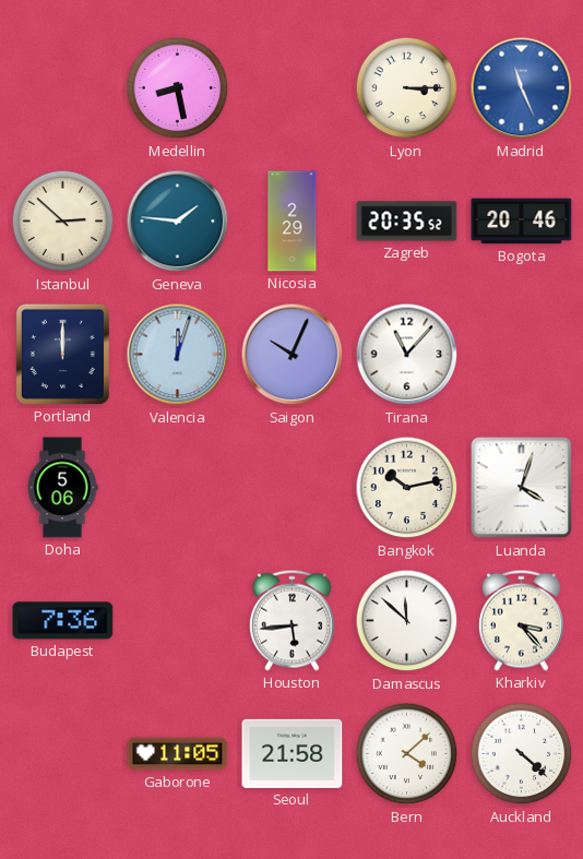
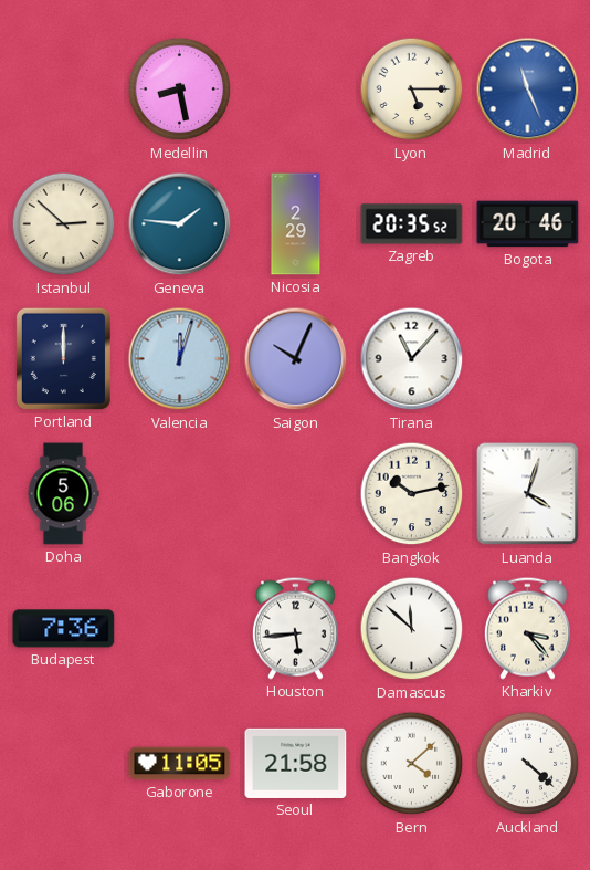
Lyon: 3:15 -> 5:15 (412, 90)
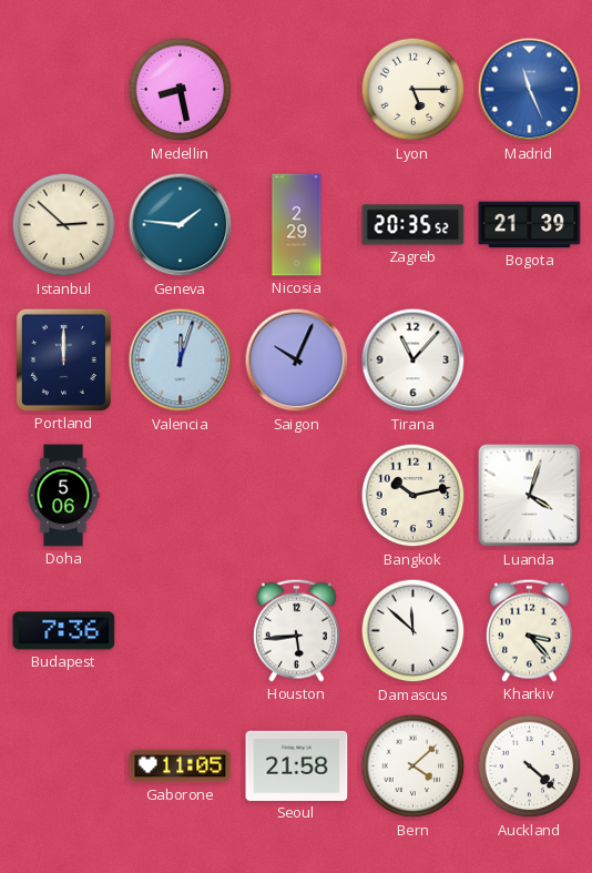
Bogota: 20:46 -> 21:39 (530, 225)
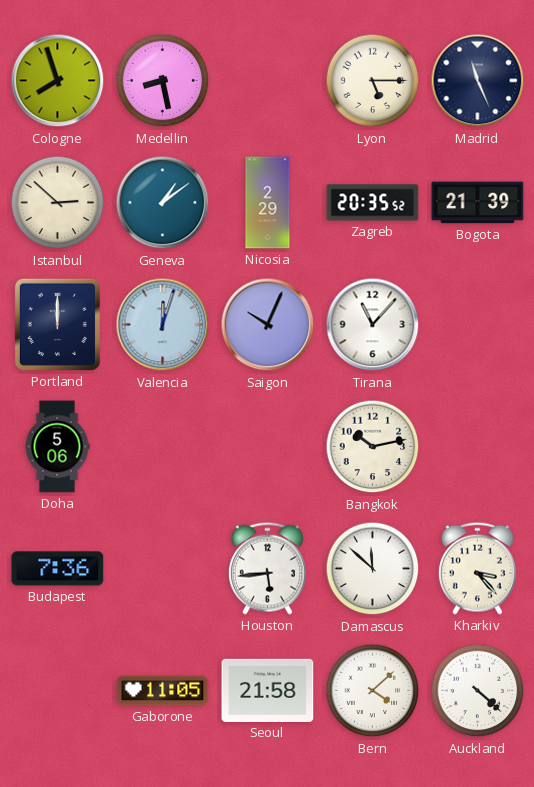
Cologne: none -> 7:57 (58, 81)
Madrid dial: blue -> navy (478, 81)
Geneva: 1:46 -> 1:09 (163, 203)
Luanda: 4:03 -> none (530, 496)
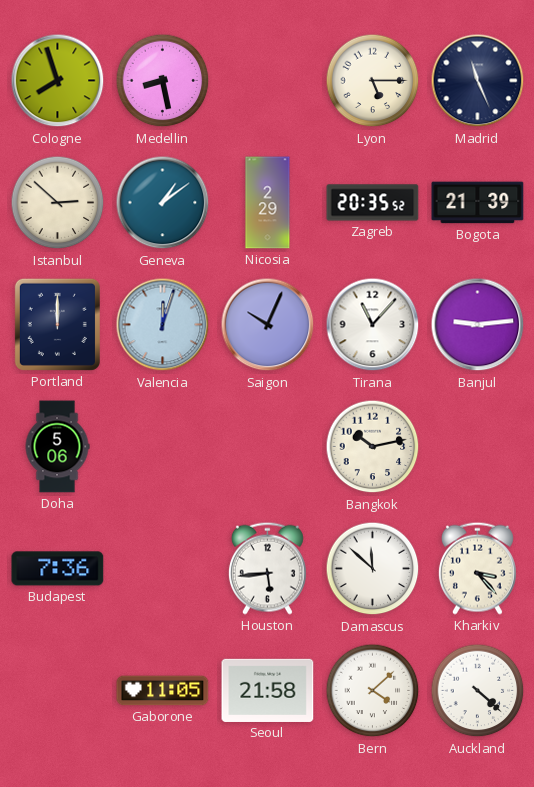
Banjul: none -> 9:14 (478, 325)
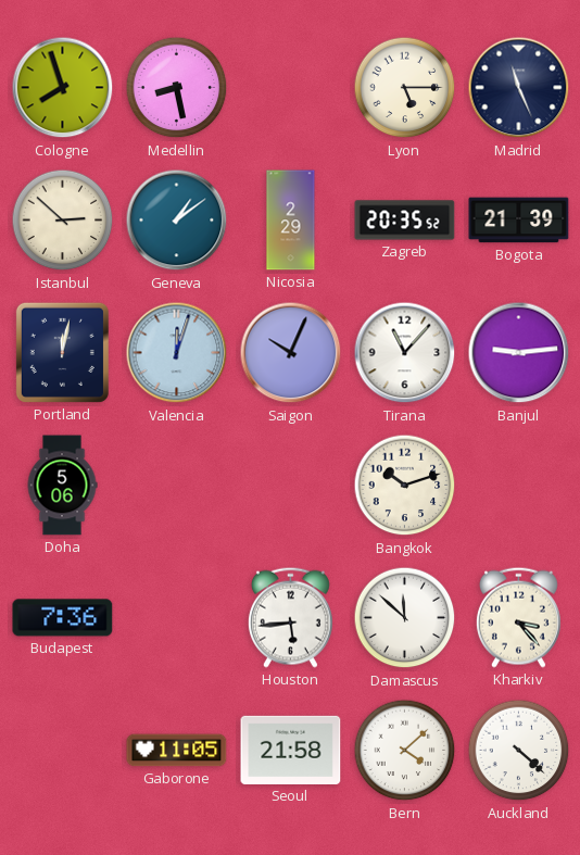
Portland: 12:00 -> 12:02 (62, 352)
Bangkok: 10:13 -> 10:12 (405, 486)
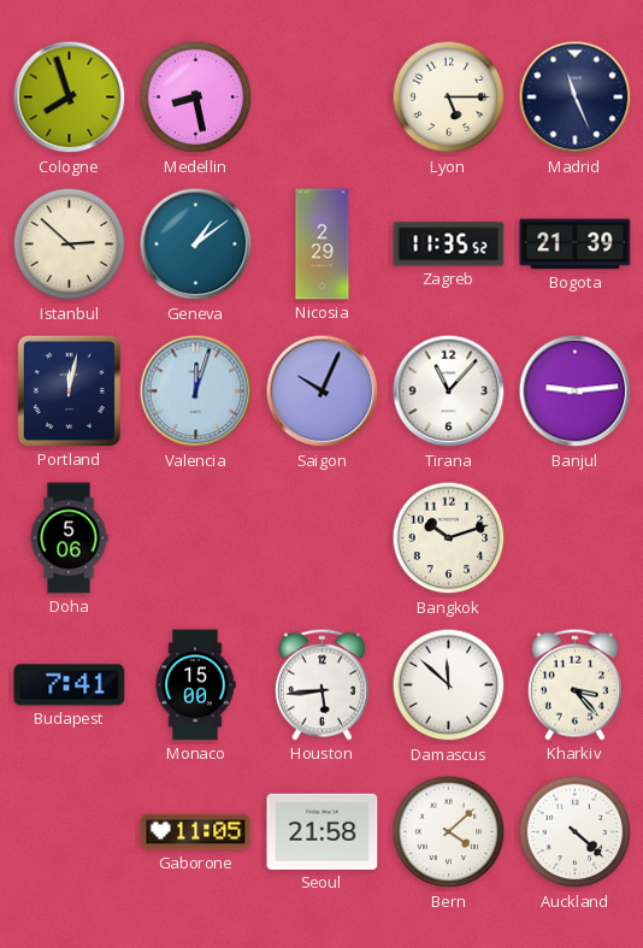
Zagreb: 20:35 -> 11:35 (449, 245)
Budapest: 7:36 -> 7:41 (70, 685)
Monaco: none -> 15:00 (195, 685)
